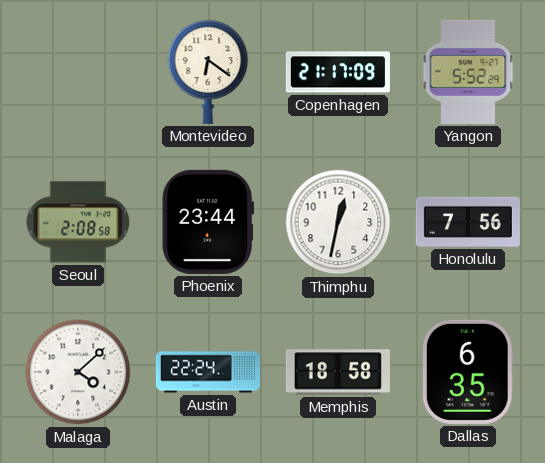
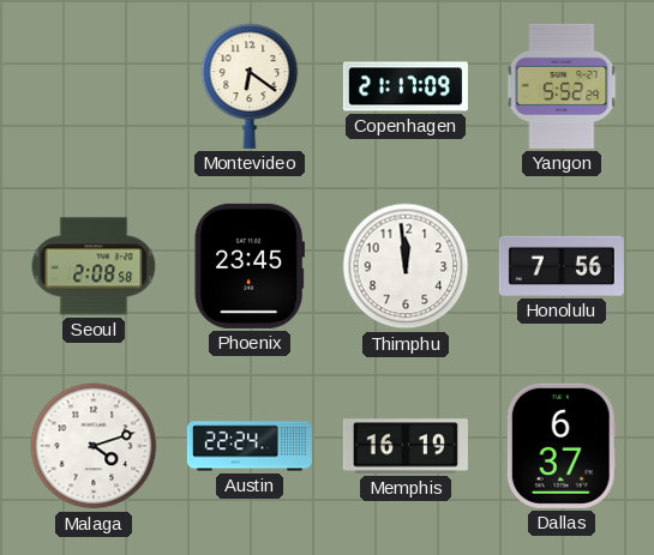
Phoenix: 23:44 -> 23:45 (250, 266)
Thimphu: 12:32 -> 11:59 (406, 266)
Malaga: 4:08 -> 4:12 (94, 446)
Memphis: 18:58 -> 16:19 (406, 446)
Dallas: 6:35 -> 6:37 (562, 446)
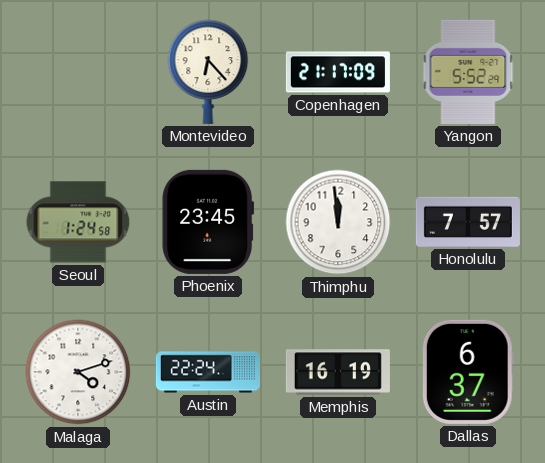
Montevideo: 6:21 -> 6:23 (208, 72)
Seoul: 2:08 -> 1:24 (78, 222)
Honolulu: 7:56 -> 7:57 (468, 222)
